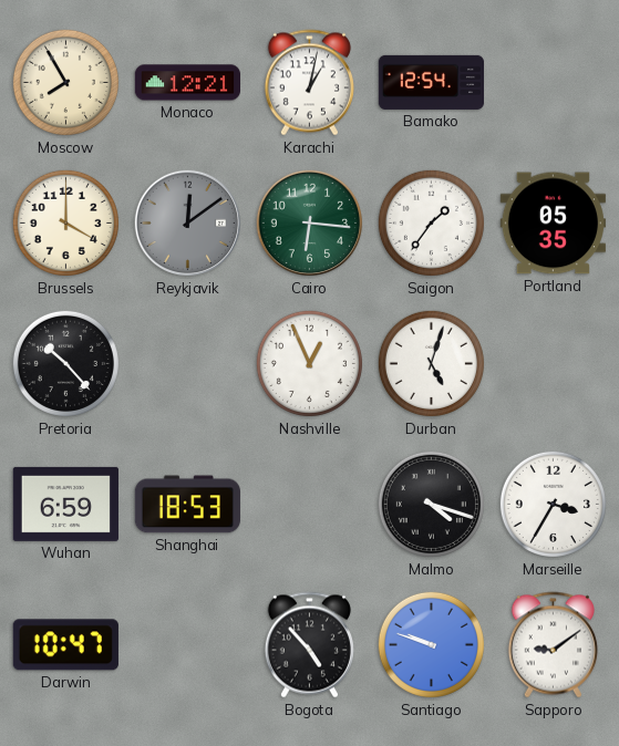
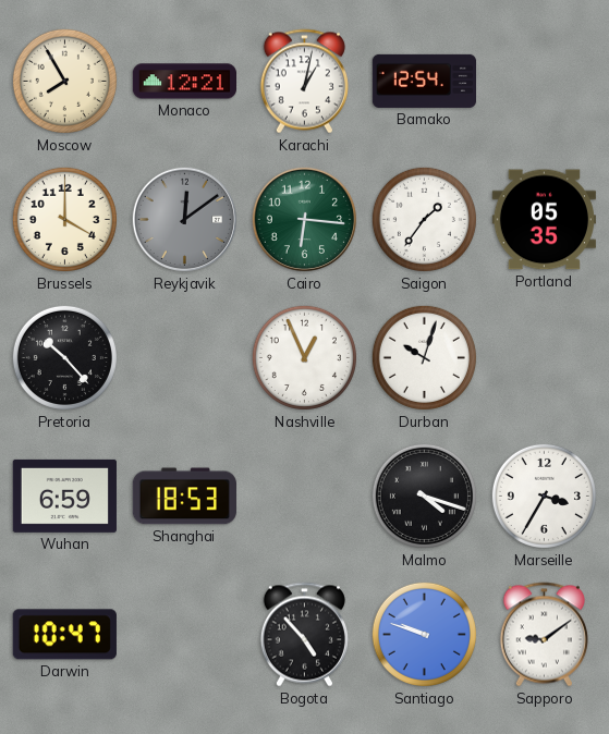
Durban: 5:03 -> 10:03 (424, 357)
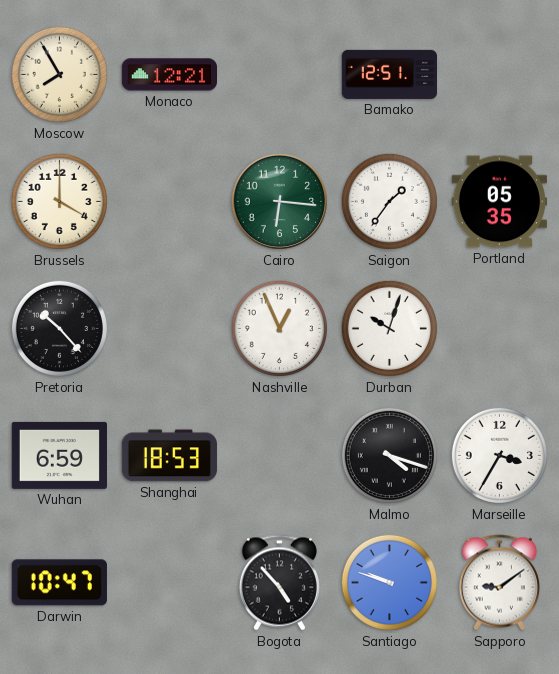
Karachi: 1:02 -> none (304, 82)
Bamako: 12:54 -> 12:51 (389, 74)
Reykjavik: 12:09 -> none (185, 220)
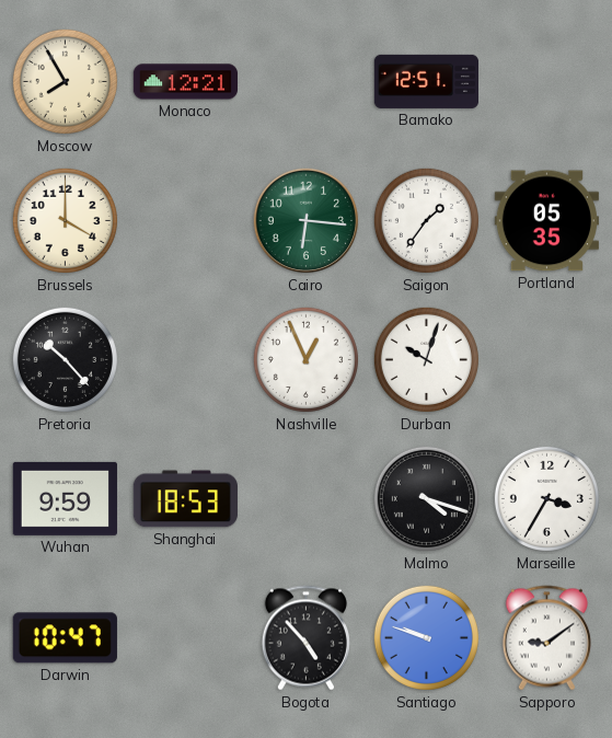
Wuhan: 6:59 -> 9:59 (65, 498)
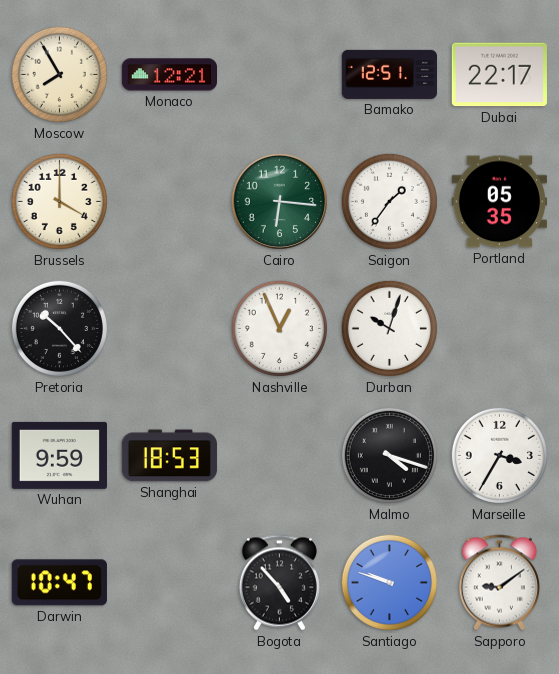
Dubai: none -> 22:17 (499, 75)
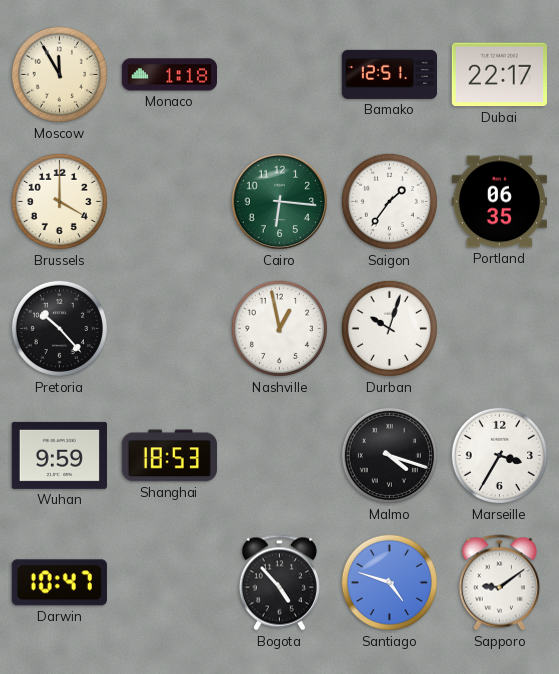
Moscow: 7:55 -> 11:55 (59, 74)
Monaco: 12:21 -> 1:18 (169, 75)
Portland: 05:35 -> 06:35 (499, 202)
Nashville: 12:56 -> 12:58 (279, 328)
Santiago: 9:48 -> 4:48 (389, 582)
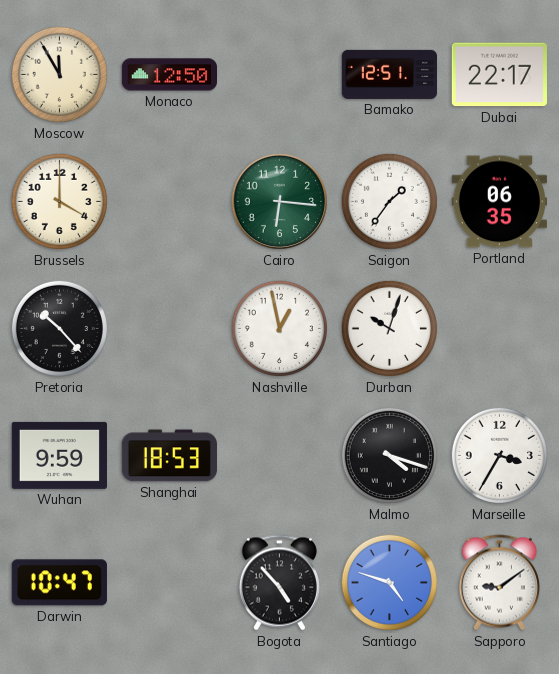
Monaco: 1:18 -> 12:50 (169, 75)
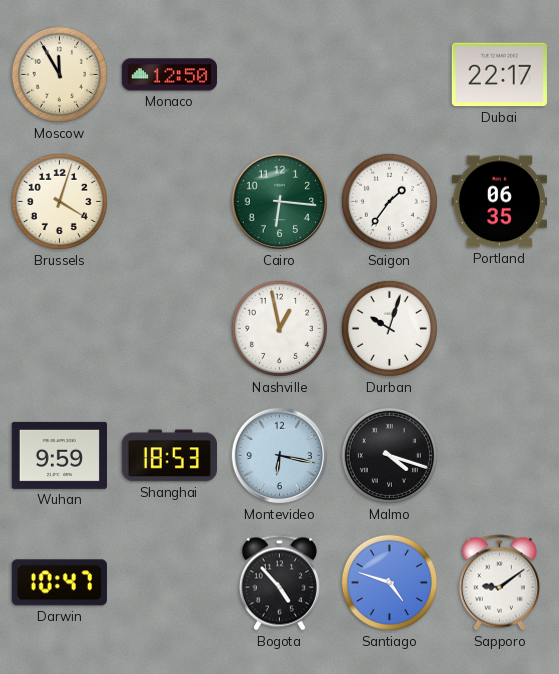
Bamako: 12:51 -> none (389, 74)
Brussels: 4:00 -> 4:03 (59, 201)
Pretoria: 10:23 -> none (59, 328)
Montevideo: none -> 6:17 (280, 456)
Marseille: 3:35 -> none (499, 455)
